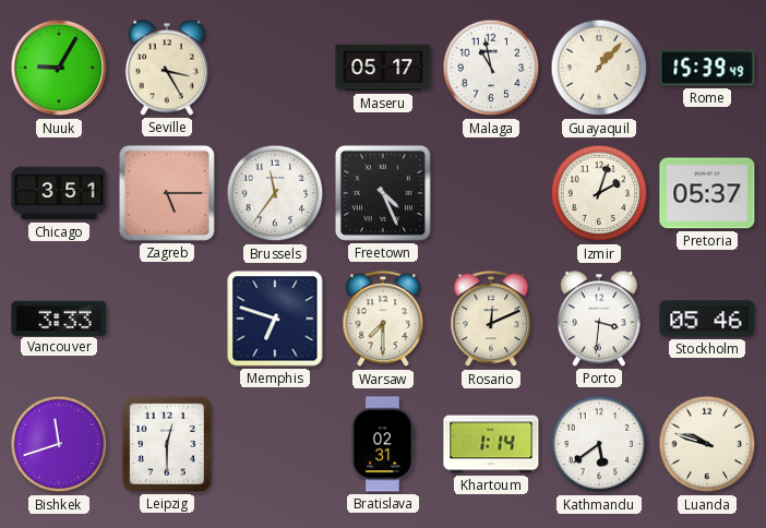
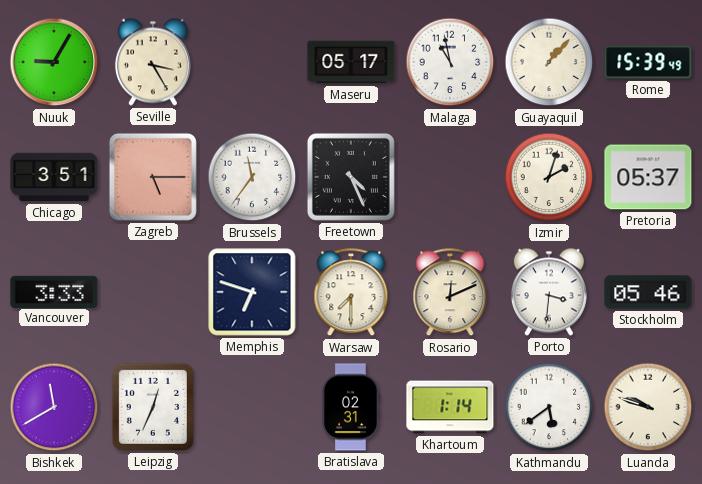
Bishkek: 11:42 -> 11:40 (54, 407)
Leipzig: 12:30 -> 12:34 (153, 407)
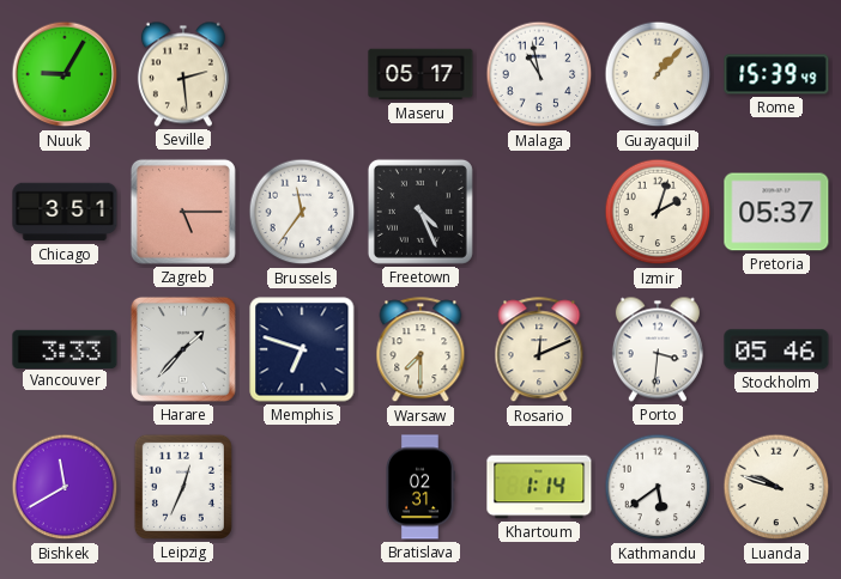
Seville: 3:25 -> 2:29 (183, 74)
Harare: none -> 1:37 (183, 349)
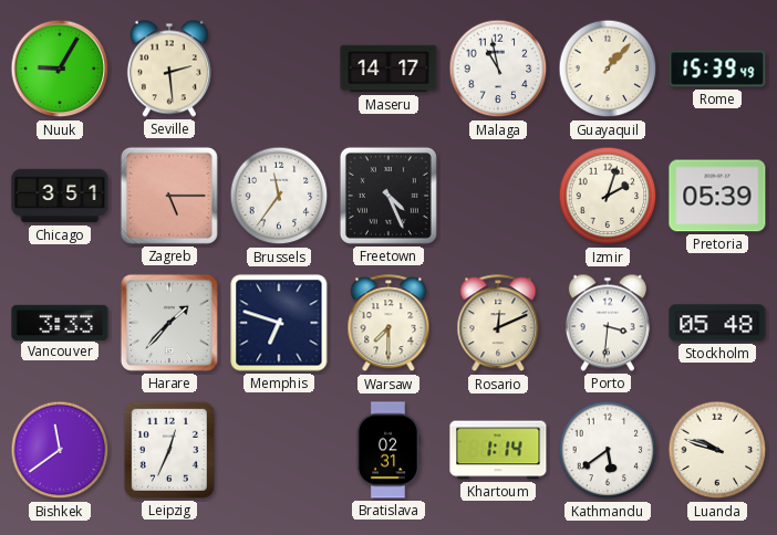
Maseru: 05:17 -> 14:17 (388, 69)
Pretoria: 05:37 -> 05:39 (717, 196)
Stockholm: 05:46 -> 05:48 (717, 323)
Bishkek: 11:40 -> 11:39 (60, 450)
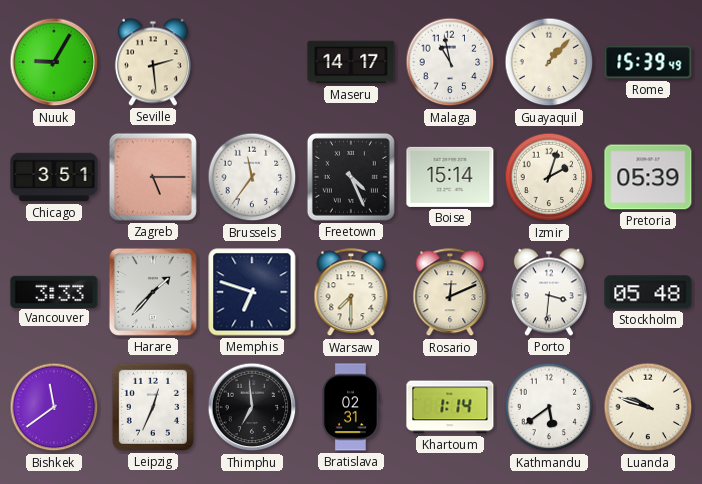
Boise: none -> 15:14 (450, 177)
Thimphu: none -> 6:59 (252, 407)
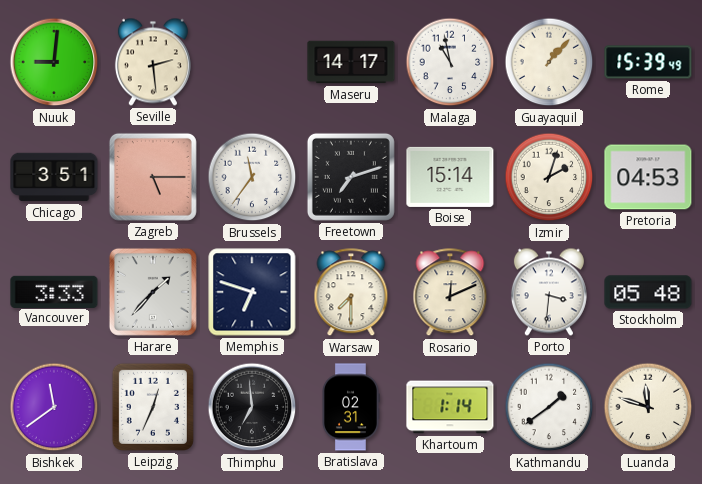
Nuuk: 9:05 -> 9:01 (54, 62)
Freetown: 4:26 -> 7:12 (351, 177)
Pretoria: 05:39 -> 04:53 (648, 177)
Kathmandu: 5:39 -> 1:39 (549, 407)
Luanda: 9:48 -> 11:48 (648, 407)
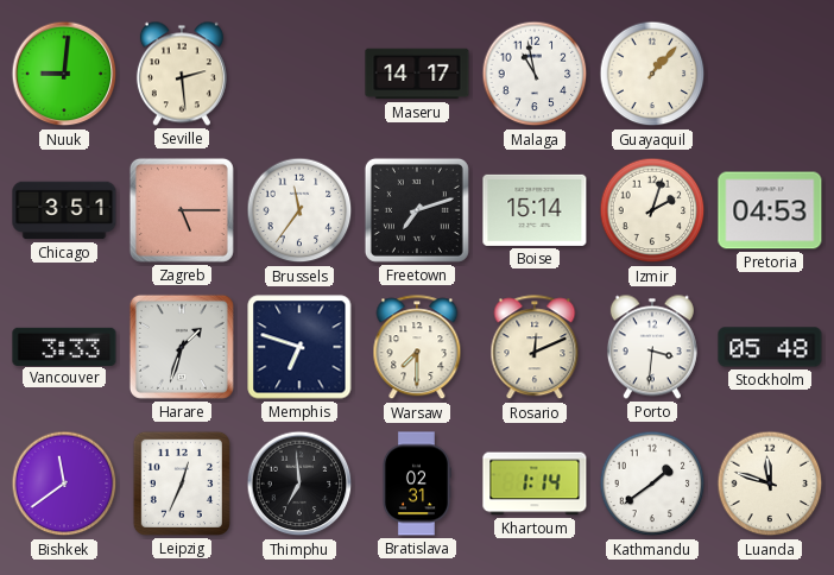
Rome: 15:39 -> none (648, 62)
Harare: 1:37 -> 1:33 (182, 347)
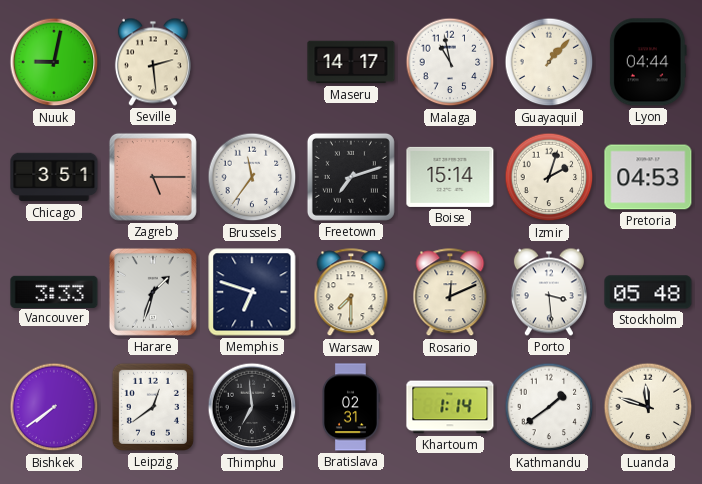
Nuuk: 9:01 -> 9:02 (54, 62)
Lyon: none -> 04:44 (648, 62)
Porto: 3:31 -> 3:29 (549, 292)
Bishkek: 11:39 -> 7:39 (54, 407)
Leipzig: 12:34 -> 12:39 (153, 407)
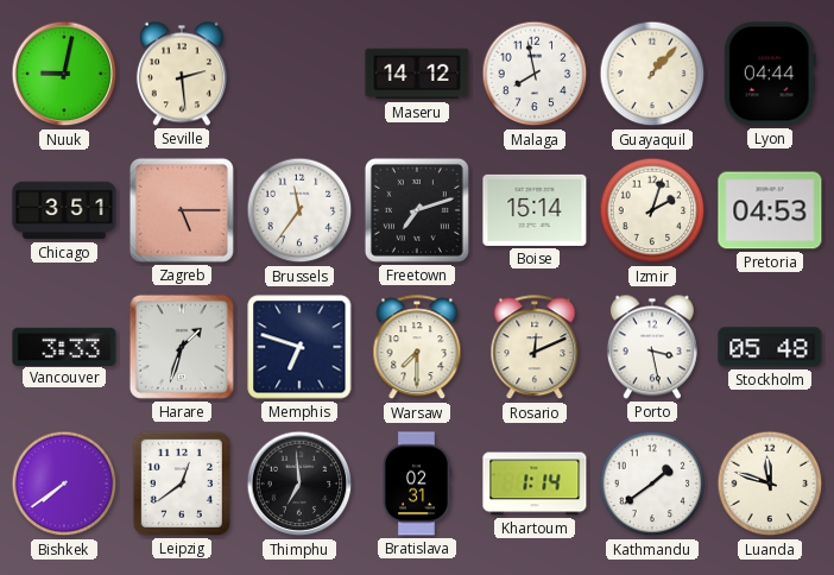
Maseru: 14:17 -> 14:12 (417, 74)
Malaga: 10:58 -> 7:58 (535, 74)
Porto: 3:29 -> 3:28 (652, 347)
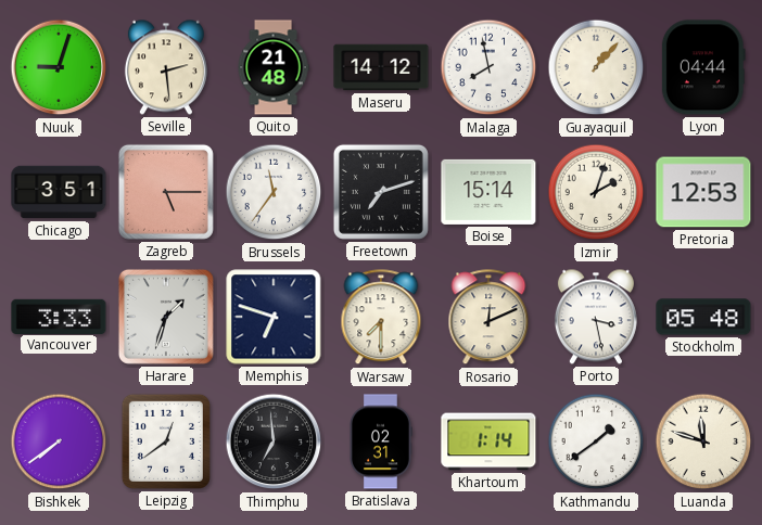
Nuuk: 9:02 -> 9:03 (59, 67)
Quito: none -> 21:48 (274, 67)
Pretoria: 04:53 -> 12:53 (703, 192)
